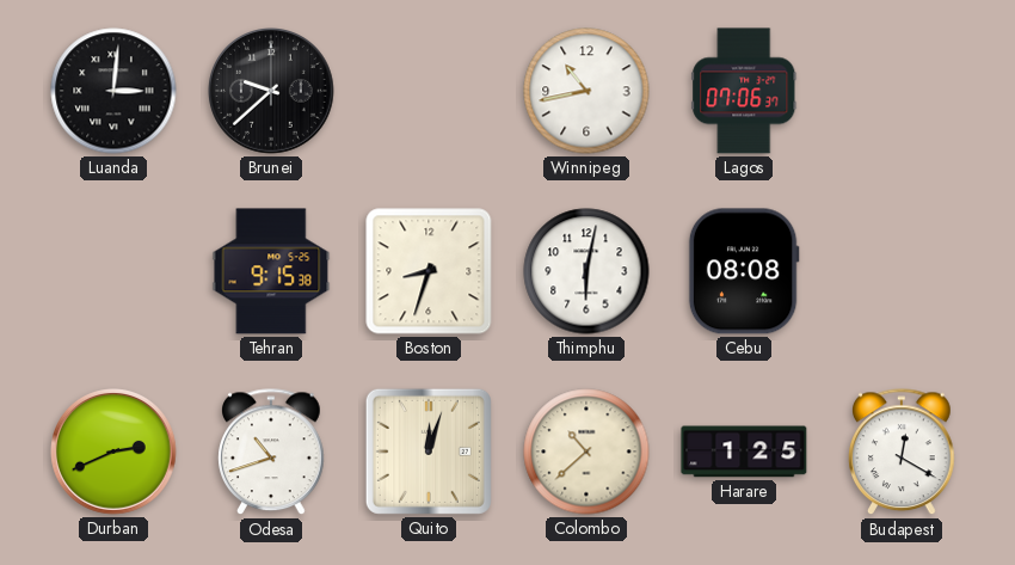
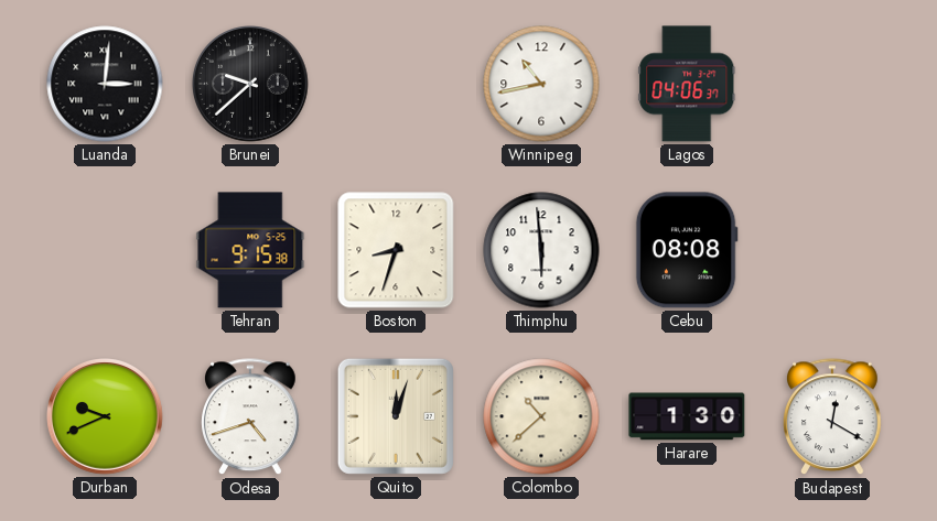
Lagos: 07:06 -> 04:06 (687, 84)
Thimphu: 6:02 -> 5:59 (541, 250)
Durban: 2:41 -> 9:41 (106, 417)
Odesa: 10:42 -> 4:42 (250, 417)
Harare: 1:25 -> 1:30 (687, 416)
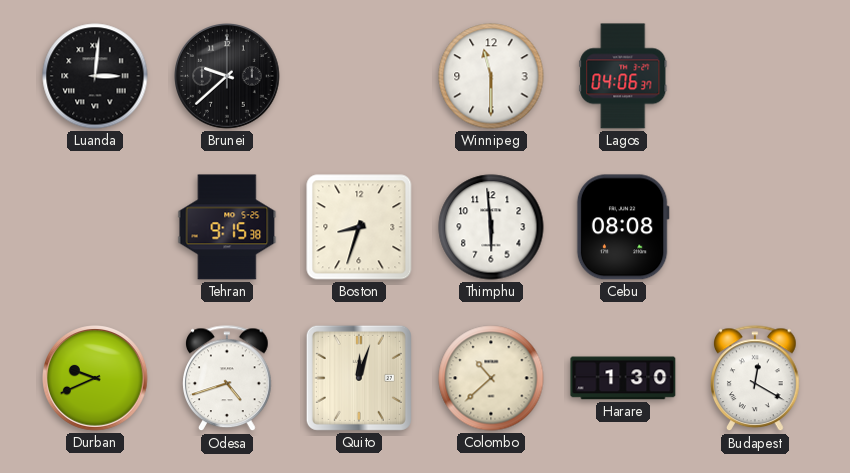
Winnipeg: 10:43 -> 11:30 (491, 76)
